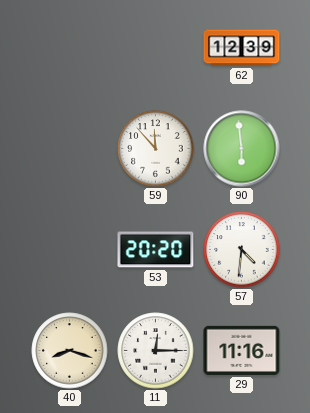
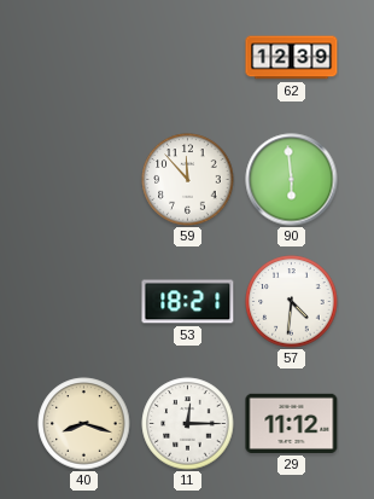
53: 20:20 -> 18:21 (188, 302)
29: 11:16 -> 11:12 (292, 423)
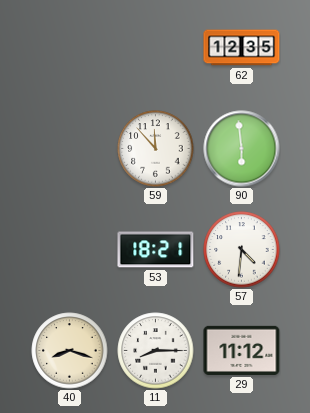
62: 12:39 -> 12:35 (242, 48)
11: 12:15 -> 8:15 (156, 351)
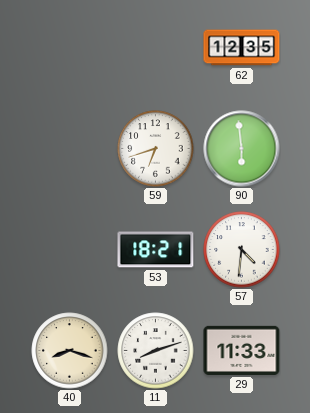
59: 11:53 -> 6:42 (156, 149)
11: 8:15 -> 8:12 (156, 351)
29: 11:12 -> 11:33 (242, 350)
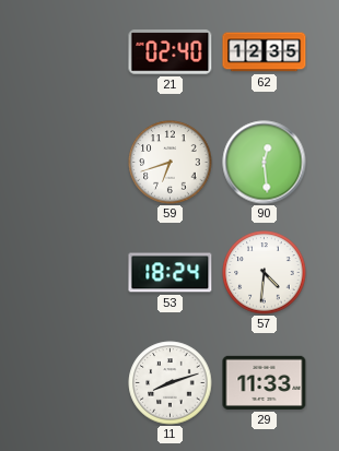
21: none -> 02:40 (171, 52)
90: 5:59 -> 12:29 (265, 163)
53: 18:21 -> 18:24 (171, 273)
40: 8:18 -> none (70, 351)
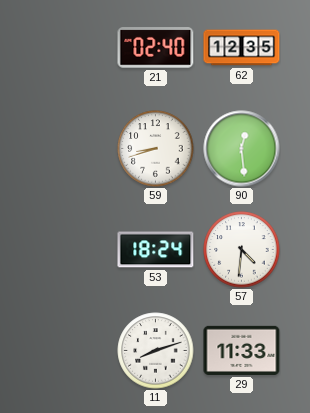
59: 6:42 -> 8:42 (156, 149)
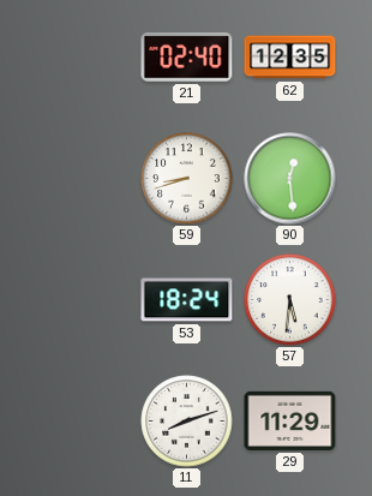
57: 4:31 -> 5:31 (290, 300)
29: 11:33 -> 11:29 (290, 420)
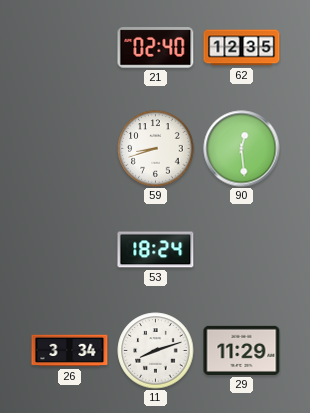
57: 5:31 -> none (290, 300)
26: none -> 3:34 (70, 351)
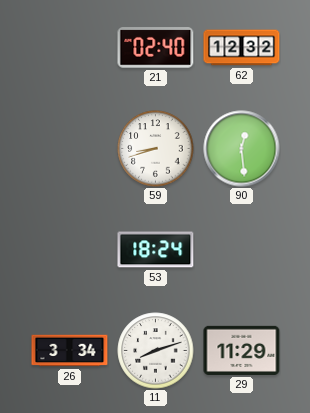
62: 12:35 -> 12:32 (242, 48)
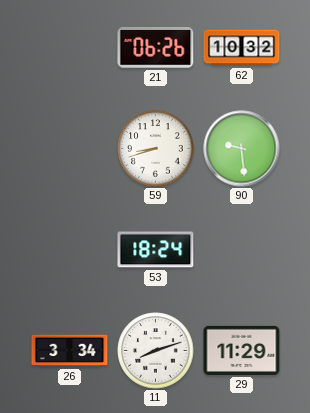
21: 02:40 -> 06:26 (156, 48)
62: 12:32 -> 10:32 (242, 48)
90: 12:29 -> 9:29 (242, 149)
